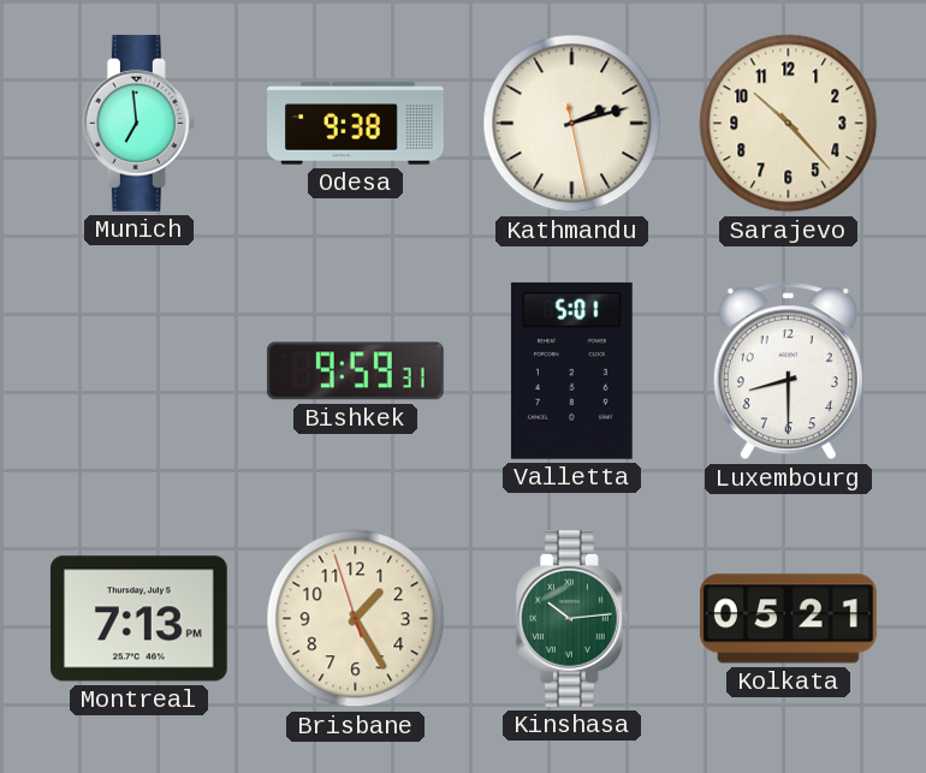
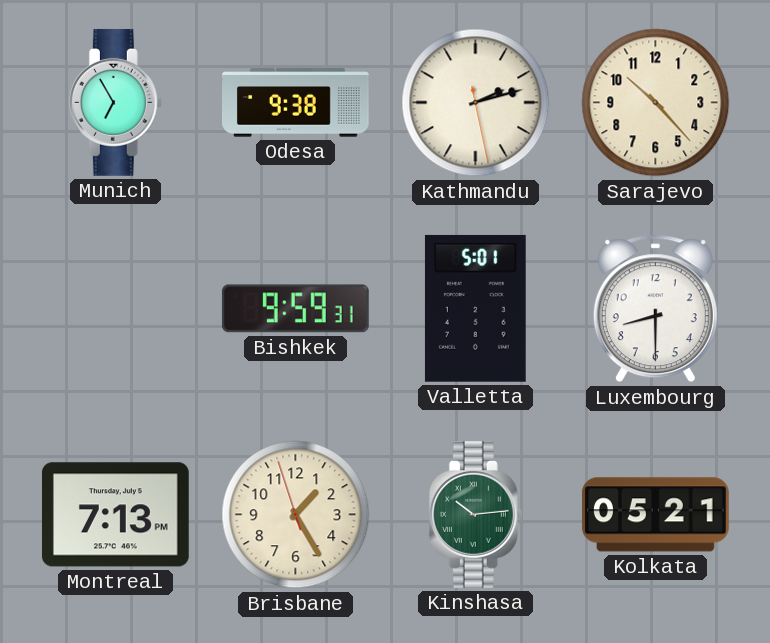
Munich: 6:59 -> 6:55 (115, 102)
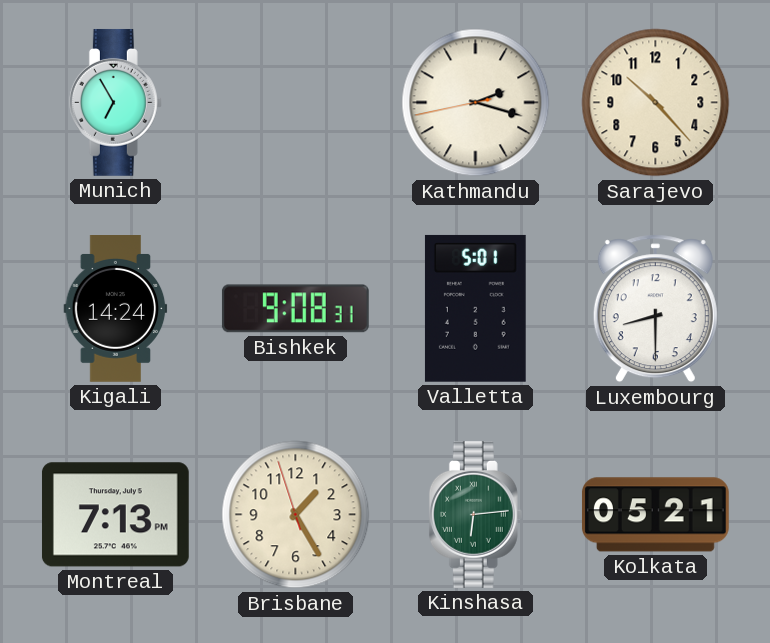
Odesa: 9:38 -> none (296, 103)
Kathmandu: 2:12 -> 2:17 (476, 103)
Kigali: none -> 14:24 (116, 309)
Bishkek: 9:59 -> 9:08 (295, 309)
Kinshasa: 10:14 -> 6:14 (475, 514)
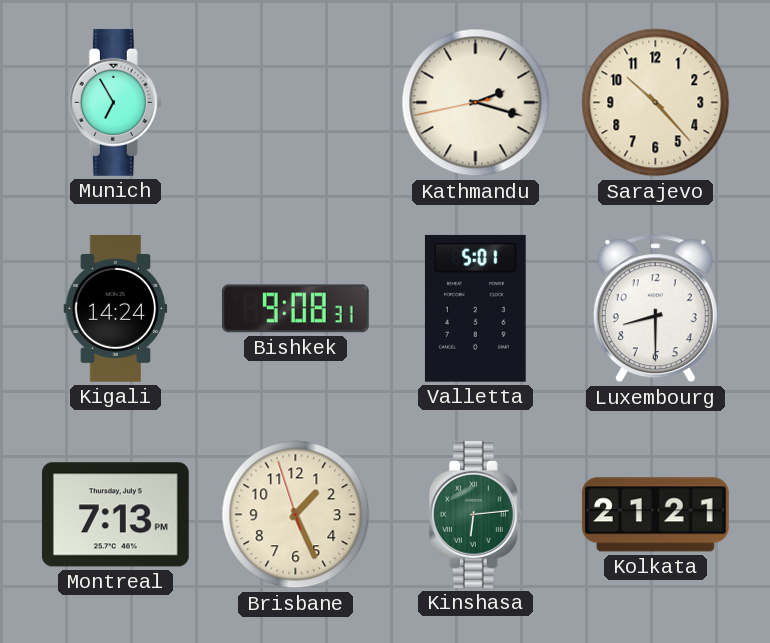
Brisbane: 1:24 -> 1:25 (296, 515)
Kolkata: 05:21 -> 21:21 (655, 515)
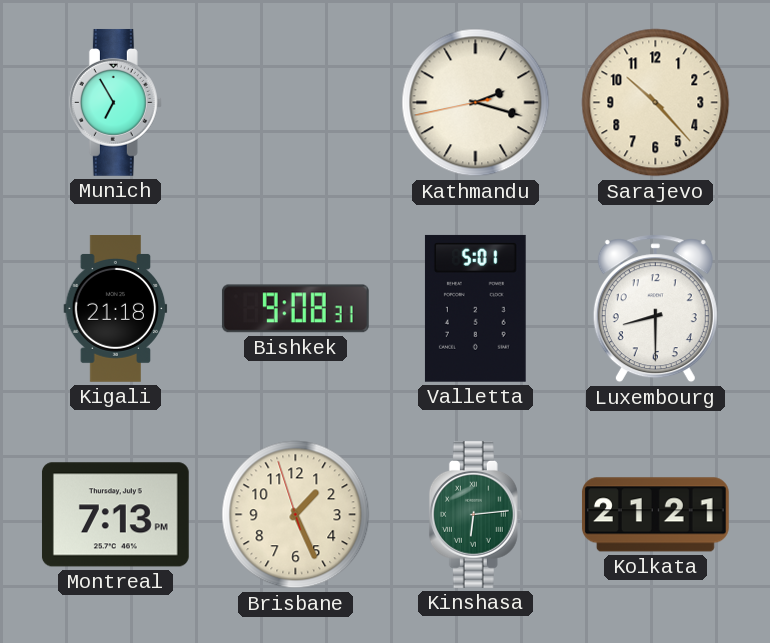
Kigali: 14:24 -> 21:18 (116, 309)
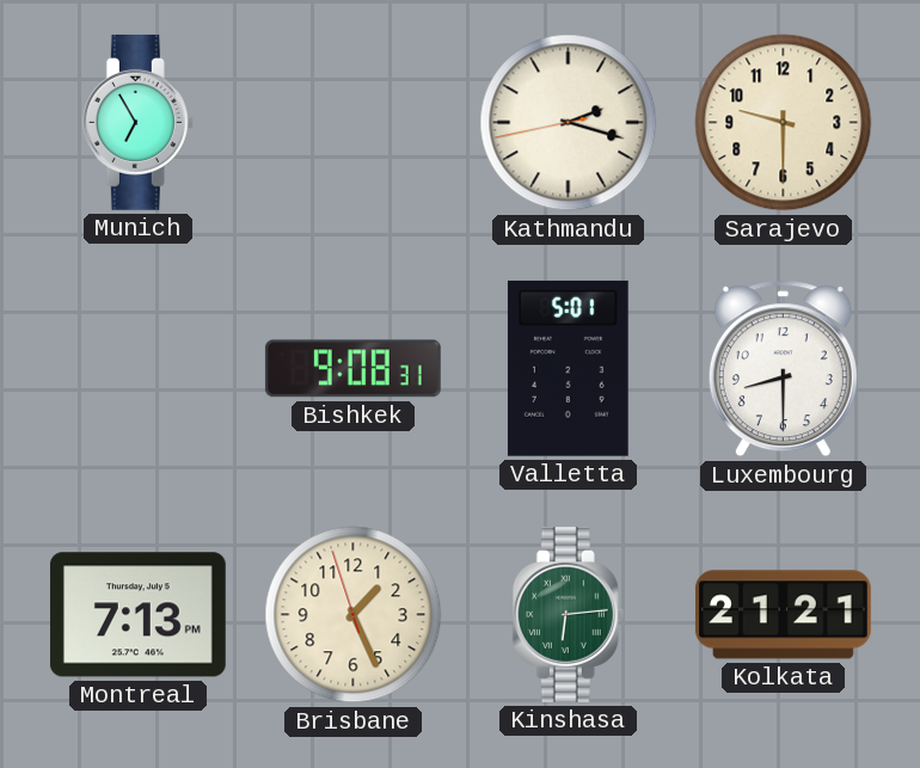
Sarajevo: 10:23 -> 9:30 (784, 123)
Kigali: 21:18 -> none (116, 309)
